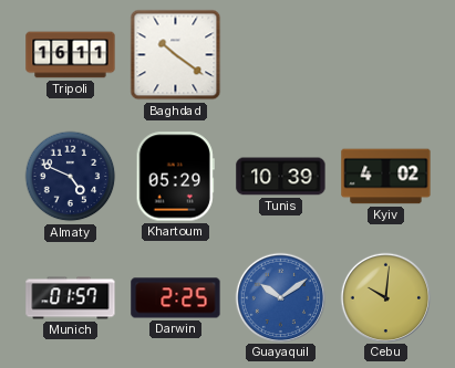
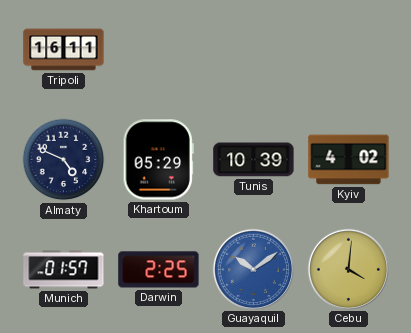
Baghdad: 10:21 -> none (176, 55)
Cebu: 10:01 -> 4:01 (348, 269)
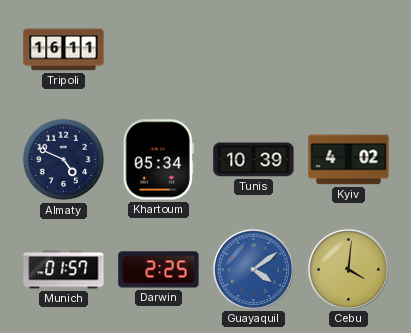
Khartoum: 05:29 -> 05:34 (158, 160)
Guayaquil: 10:09 -> 4:09 (253, 269)
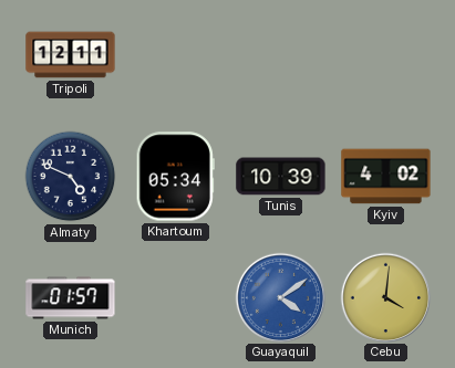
Tripoli: 16:11 -> 12:11 (71, 55)
Darwin: 2:25 -> none (159, 270)
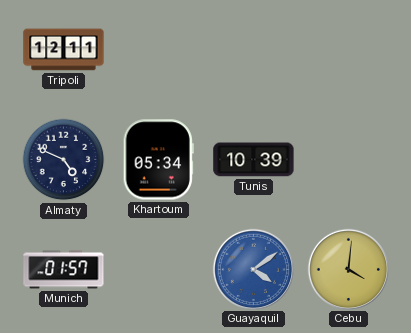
Kyiv: 4:02 -> none (386, 177)
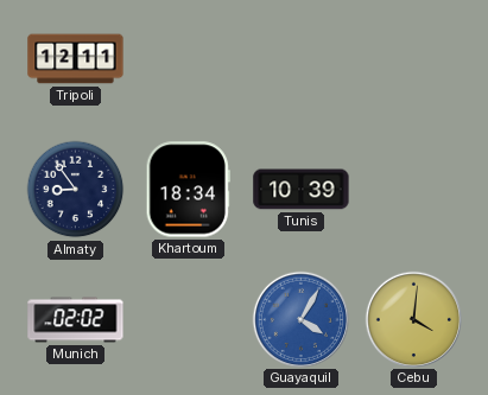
Almaty: 4:49 -> 8:54 (76, 190)
Khartoum: 05:34 -> 18:34 (188, 190)
Munich: 01:57 -> 02:02 (76, 320)
Guayaquil: 4:09 -> 4:05 (300, 319)
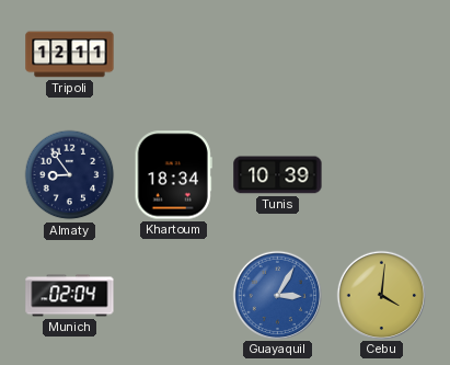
Munich: 02:02 -> 02:04 (70, 296)
Guayaquil: 4:05 -> 3:05 (277, 295)
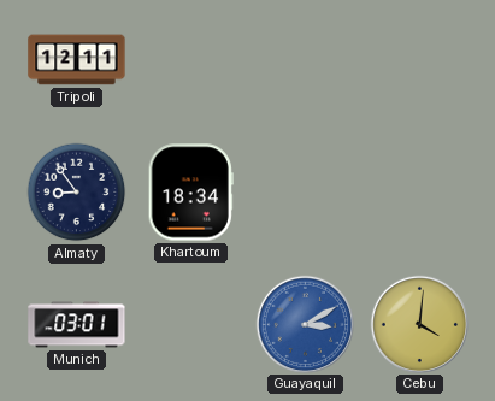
Tunis: 10:39 -> none (278, 175)
Munich: 02:04 -> 03:01 (77, 325)
Guayaquil: 3:05 -> 3:10 (305, 324)
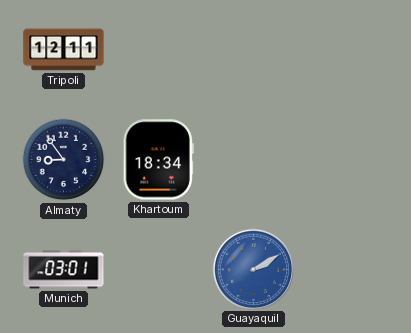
Guayaquil: 3:10 -> 2:10 (253, 269)
Cebu: 4:01 -> none (419, 324)
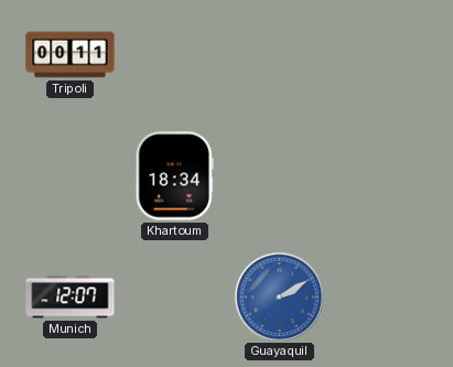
Tripoli: 12:11 -> 00:11 (71, 55)
Almaty: 8:54 -> none (64, 160)
Munich: 03:01 -> 12:07 (71, 298)
